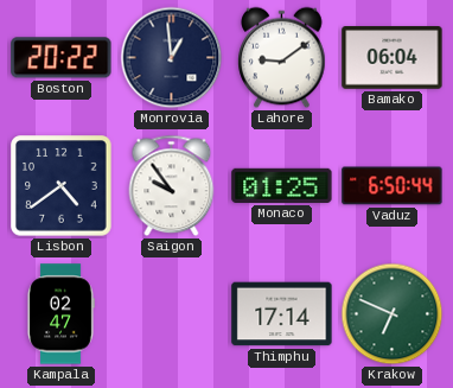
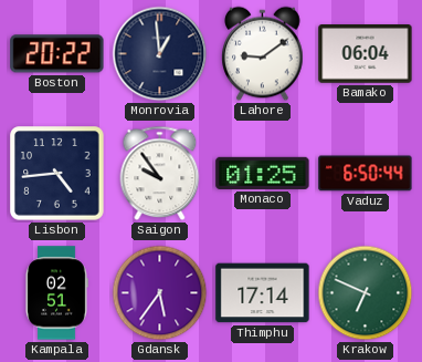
Lisbon: 4:39 -> 4:44 (57, 174)
Kampala: 02:47 -> 02:51 (56, 293)
Gdansk: none -> 5:36 (160, 293)
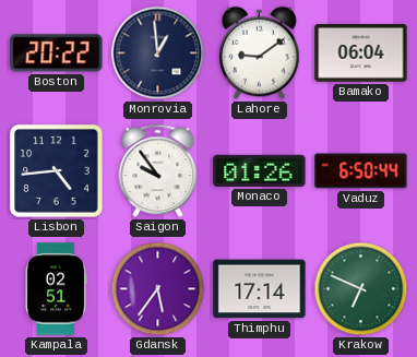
Monaco: 01:25 -> 01:26 (260, 170)
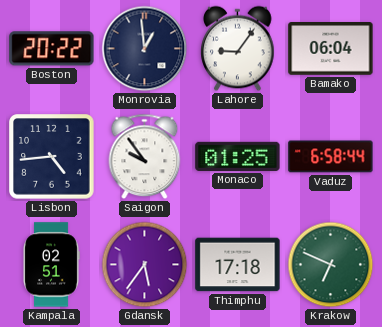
Lahore: 9:09 -> 9:06 (238, 49)
Monaco: 01:26 -> 01:25 (238, 156)
Vaduz: 6:50 -> 6:58 (331, 157)
Thimphu: 17:14 -> 17:18 (238, 265)
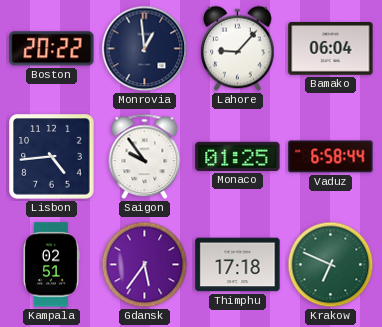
Lahore: 9:06 -> 9:07 (238, 49)
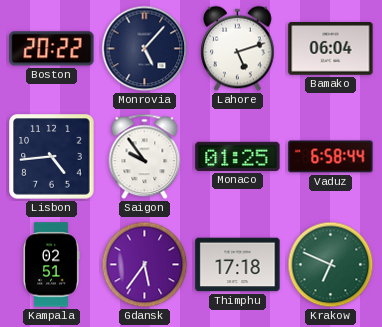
Monrovia: 12:59 -> 5:07 (145, 49)
Lahore: 9:07 -> 5:12 (238, 49)
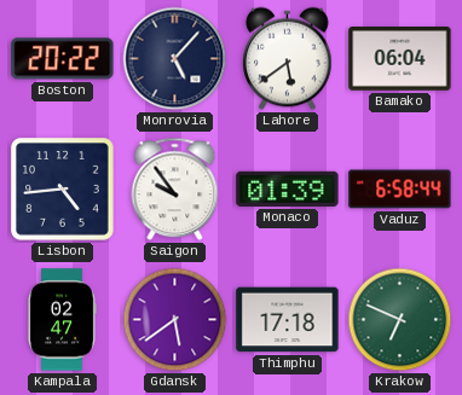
Lahore: 5:12 -> 5:39 (288, 59)
Monaco: 01:25 -> 01:39 (288, 188)
Kampala: 02:51 -> 02:47 (62, 320)
Gdansk: 5:36 -> 5:39 (175, 320)
